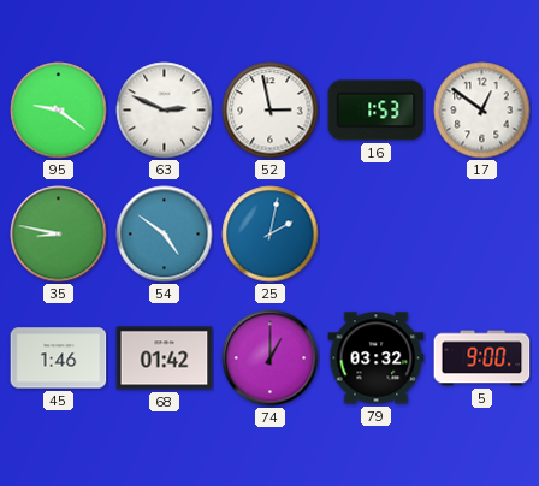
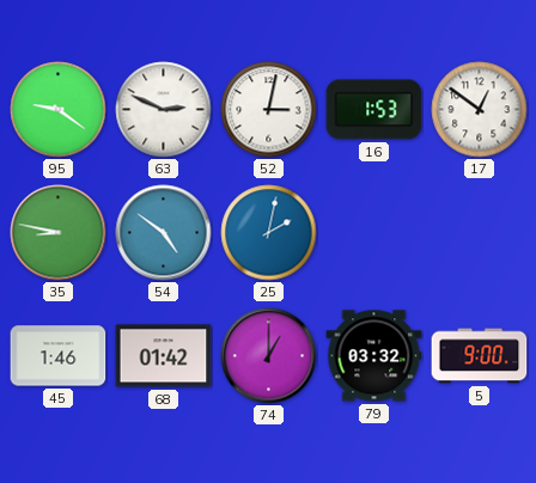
52: 2:58 -> 3:02 (269, 110)
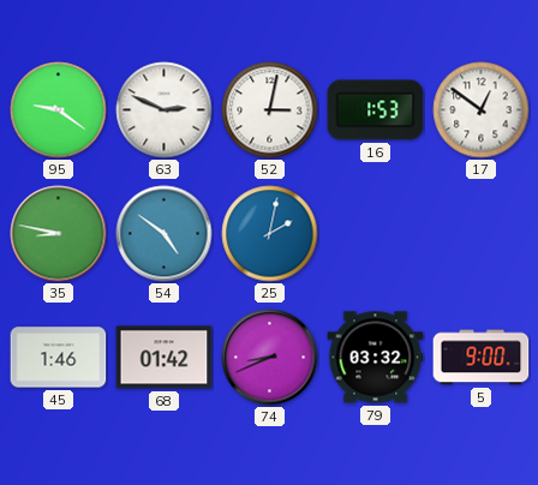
74: 1:00 -> 8:41 (270, 358)
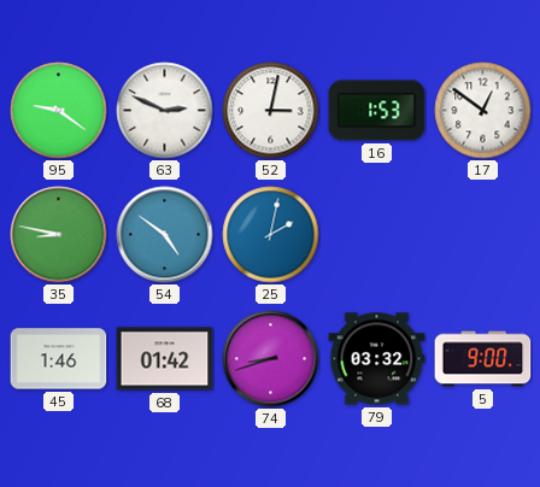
74: 8:41 -> 8:42 (271, 359)
